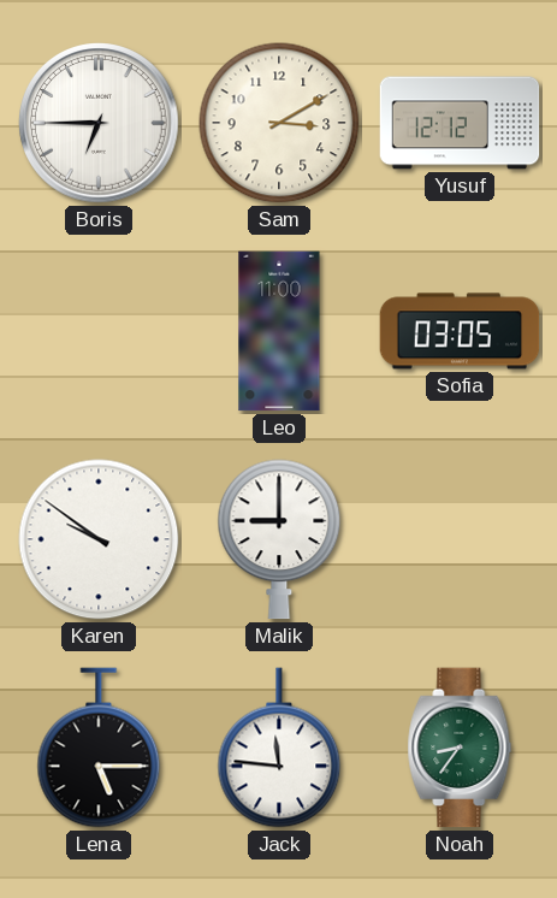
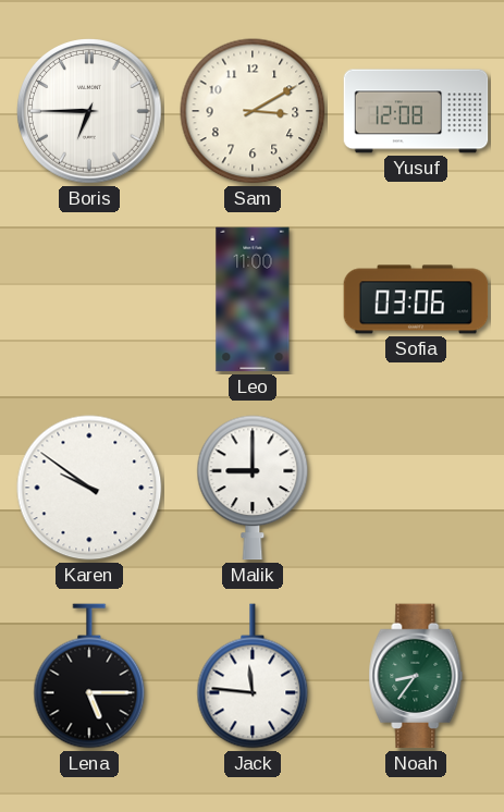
Yusuf: 12:12 -> 12:08 (416, 111)
Sofia: 03:05 -> 03:06 (416, 299)
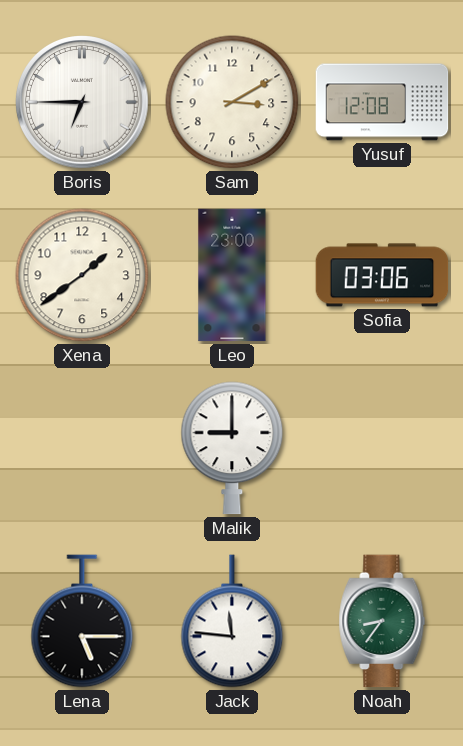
Xena: none -> 1:39 (82, 275)
Leo: 11:00 -> 23:00 (232, 275)
Karen: 9:51 -> none (89, 488)
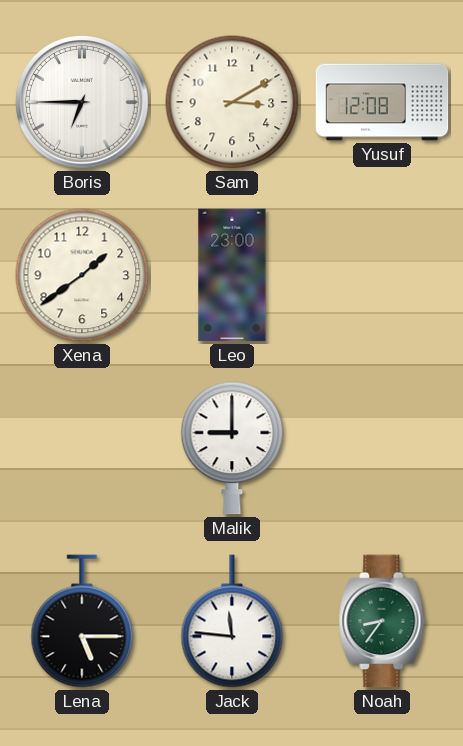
Sofia: 03:06 -> none (382, 275)
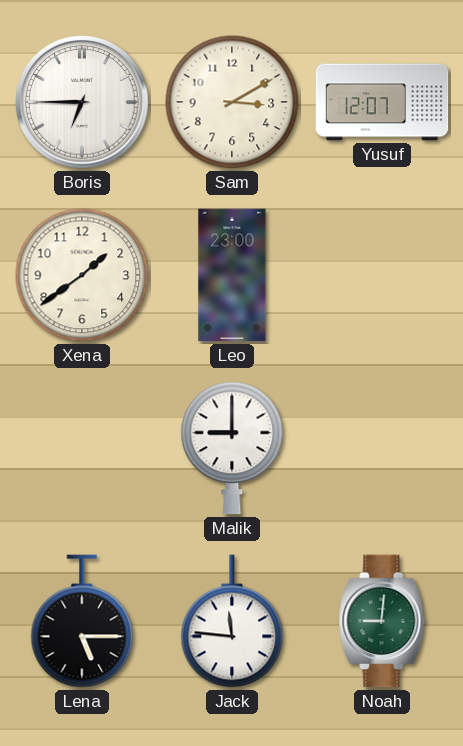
Yusuf: 12:08 -> 12:07 (382, 102)
Noah: 8:36 -> 9:01 (382, 621)
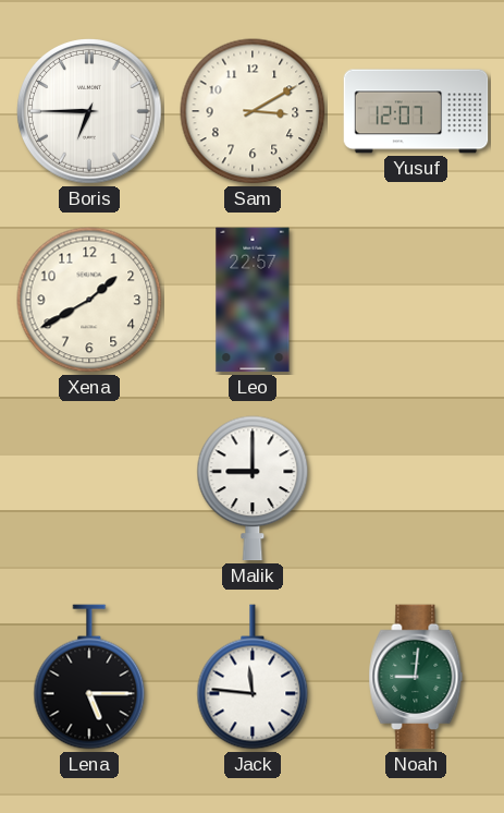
Xena: 1:39 -> 1:40 (89, 300)
Leo: 23:00 -> 22:57 (253, 300)
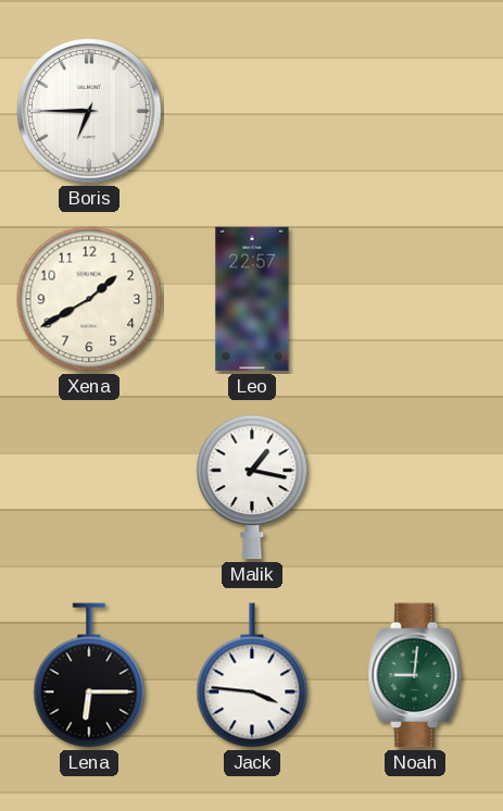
Sam: 3:10 -> none (253, 111)
Yusuf: 12:07 -> none (416, 111)
Malik: 9:00 -> 1:17 (252, 487)
Lena: 5:15 -> 6:15 (89, 675)
Jack: 11:46 -> 3:46 (252, 675)
